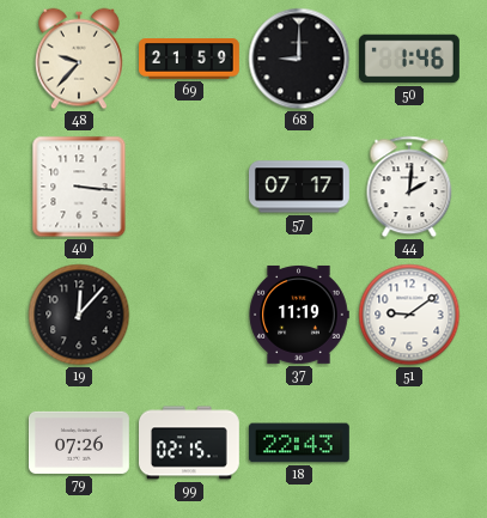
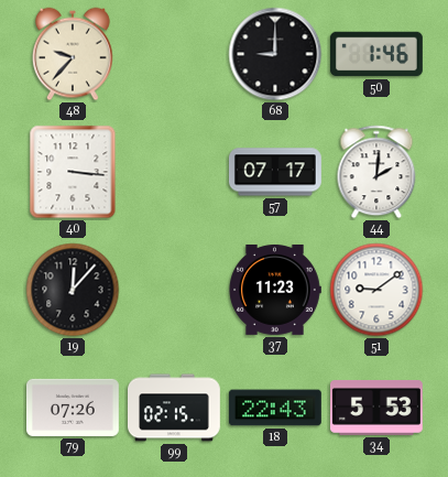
69: 21:59 -> none (190, 60)
37: 11:19 -> 11:23 (275, 290)
34: none -> 5:53 (376, 408)
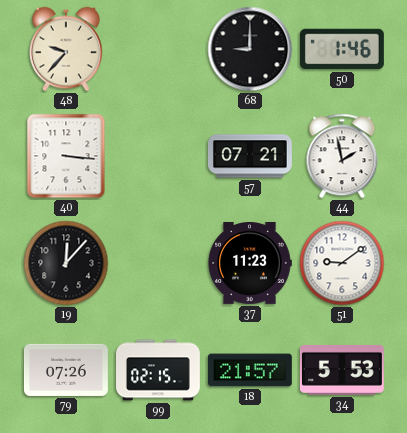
57: 07:17 -> 07:21 (251, 156)
44: 2:01 -> 1:58 (342, 156)
18: 22:43 -> 21:57 (250, 370)
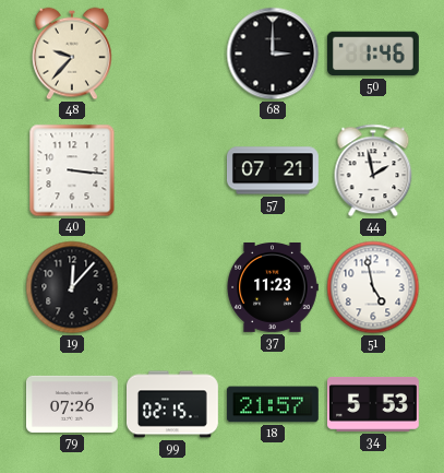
68: 9:00 -> 3:00 (273, 54)
51: 9:09 -> 4:58 (373, 287)
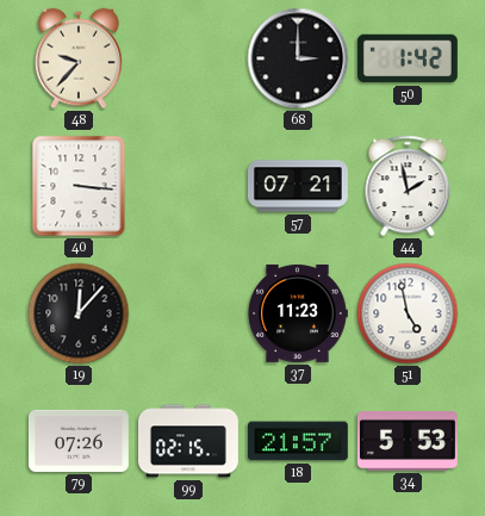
50: 1:46 -> 1:42 (408, 58)
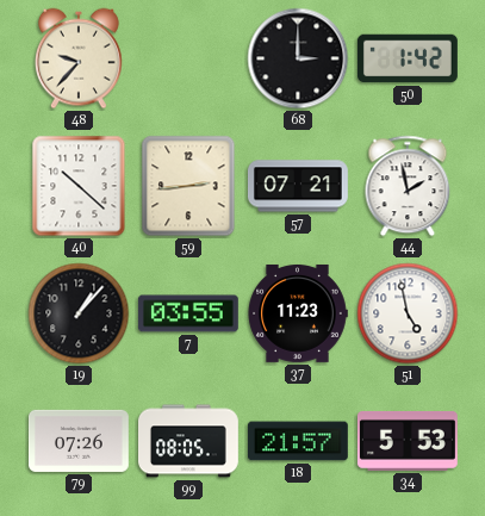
40: 3:16 -> 10:22 (79, 186)
59: none -> 2:44 (188, 186)
19: 12:07 -> 1:07 (79, 313)
7: none -> 03:55 (188, 313)
99: 02:15 -> 08:05 (189, 441)
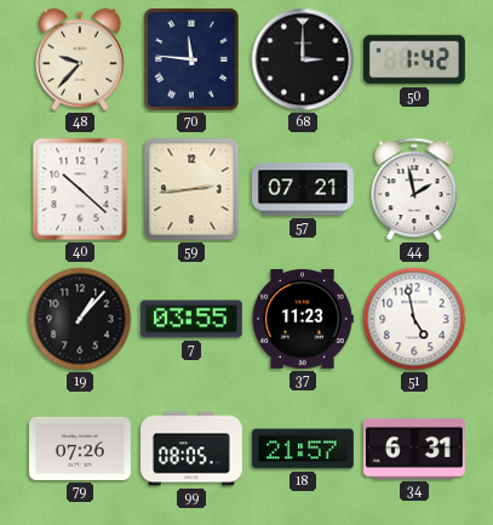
70: none -> 11:46 (193, 59)
34: 5:53 -> 6:31 (414, 449)
